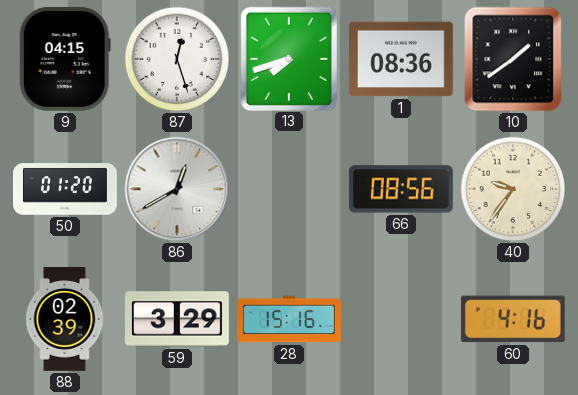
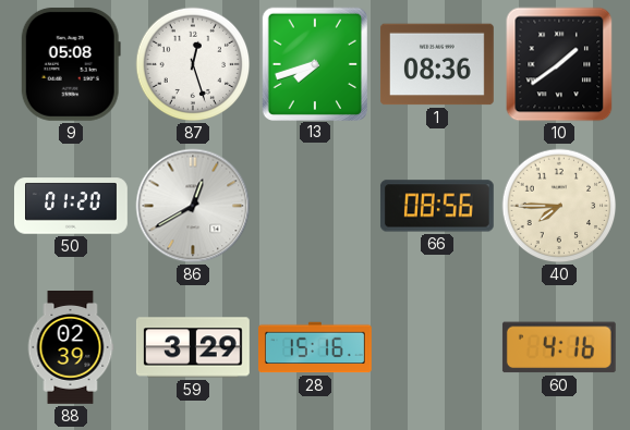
9: 04:15 -> 05:08 (71, 64)
40: 9:36 -> 7:45 (559, 206)
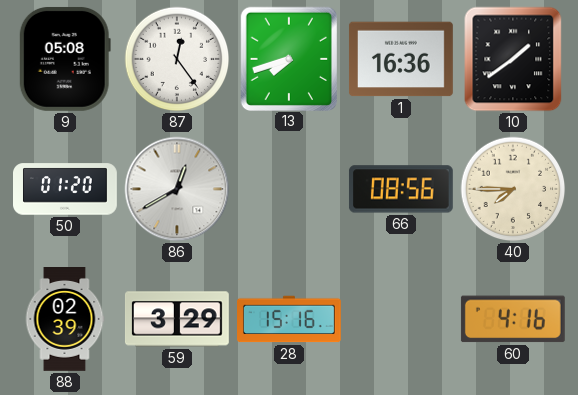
87: 12:27 -> 12:24 (177, 59)
1: 08:36 -> 16:36 (401, 59)
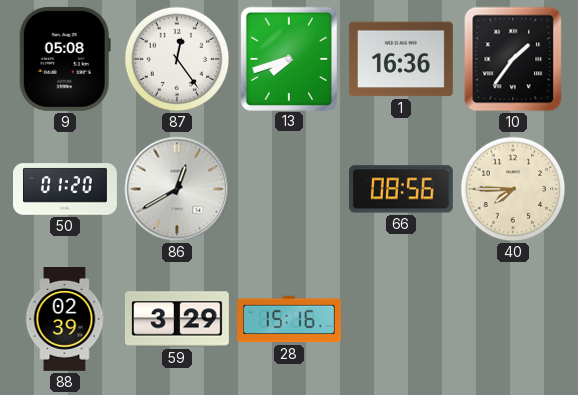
10: 1:39 -> 1:36 (513, 59)
60: 4:16 -> none (513, 319)
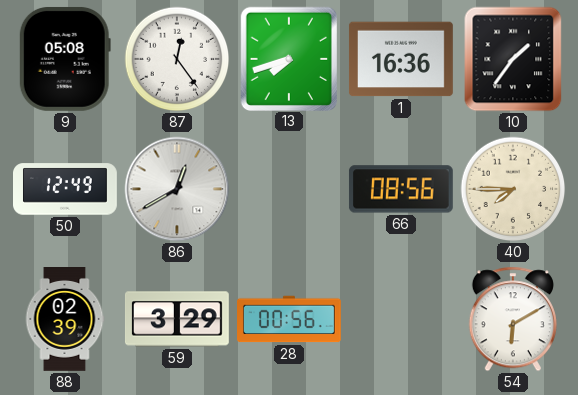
50: 01:20 -> 12:49 (66, 189)
28: 15:16 -> 00:56 (290, 319)
54: none -> 6:10 (513, 319)
